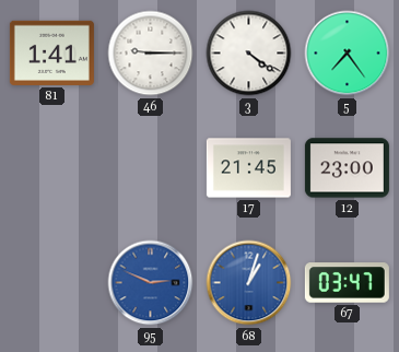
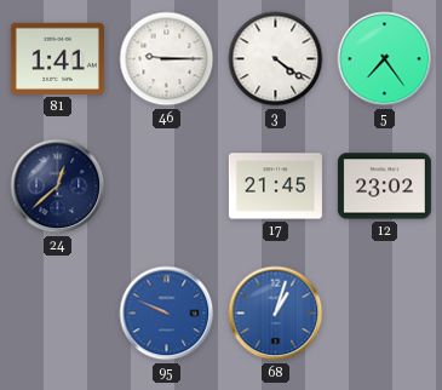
24: none -> 12:38 (58, 187)
12: 23:00 -> 23:02 (384, 187)
95: 2:49 -> 9:49 (167, 314)
67: 03:47 -> none (347, 283)
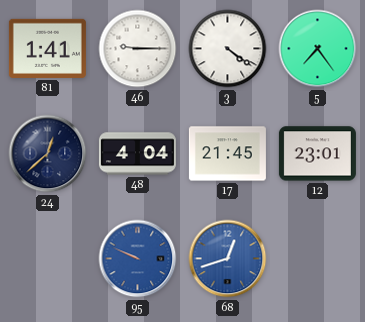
48: none -> 4:04 (137, 154)
12: 23:02 -> 23:01 (317, 154)
68: 1:03 -> 12:42 (228, 259)
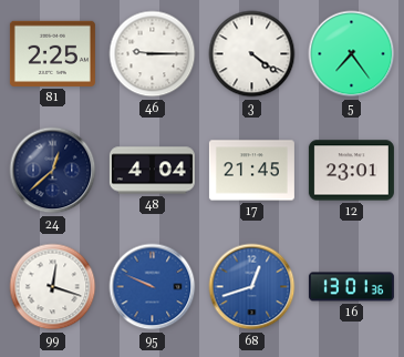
81: 1:41 -> 2:25 (52, 53)
99: none -> 12:18 (53, 287)
16: none -> 13:01 (351, 287)
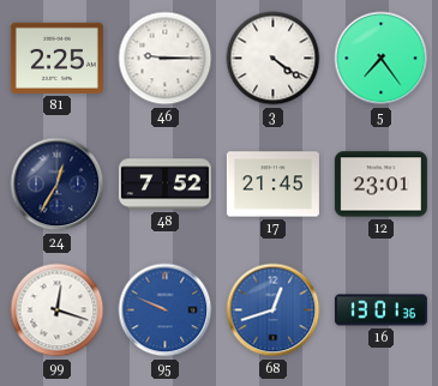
24: 12:38 -> 12:35 (58, 185)
48: 4:04 -> 7:52 (164, 185)
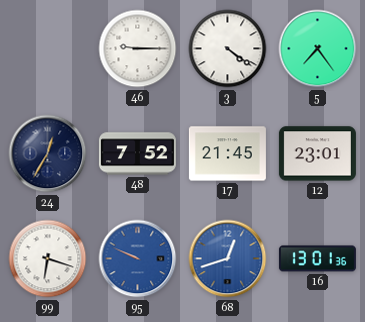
81: 2:25 -> none (56, 58)
99: 12:18 -> 6:18 (48, 259)
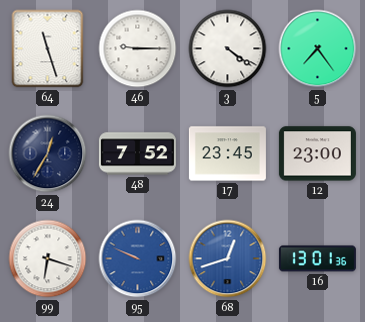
64: none -> 11:27 (48, 49)
17: 21:45 -> 23:45 (227, 154)
12: 23:01 -> 23:00 (317, 154)
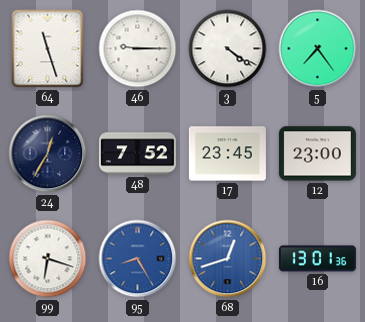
95: 9:49 -> 8:25 (138, 259)
